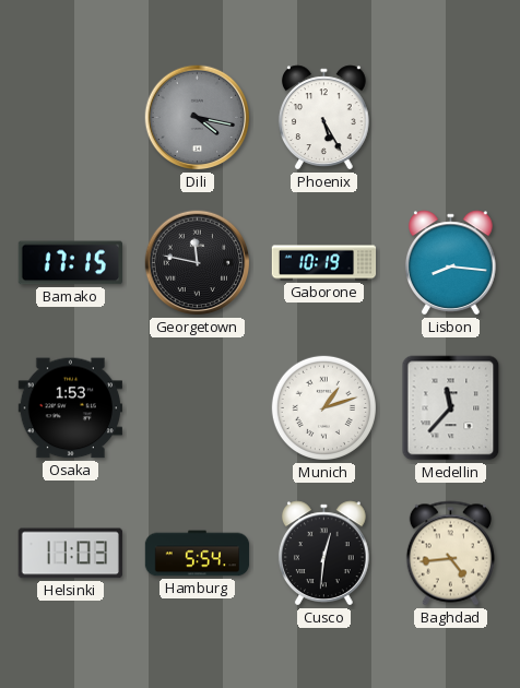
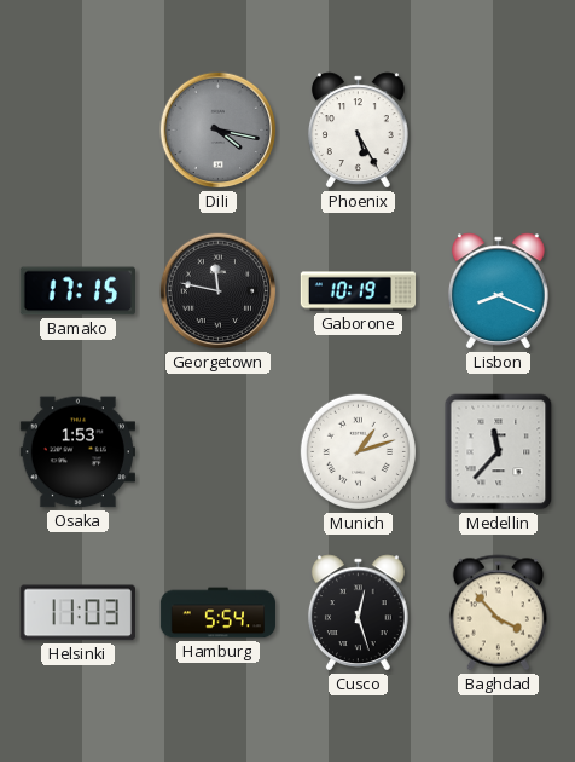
Lisbon: 8:16 -> 8:19 (498, 291)
Cusco: 12:31 -> 12:27 (358, 613)
Baghdad: 4:44 -> 3:53 (498, 613)
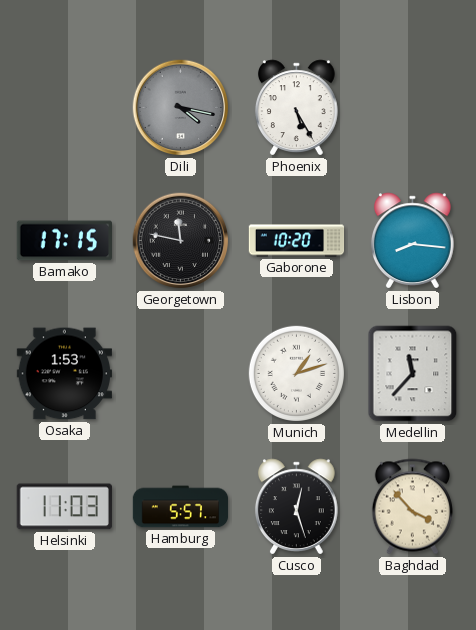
Gaborone: 10:19 -> 10:20 (297, 241)
Lisbon: 8:19 -> 8:16 (412, 241)
Hamburg: 5:54 -> 5:57 (181, 507)
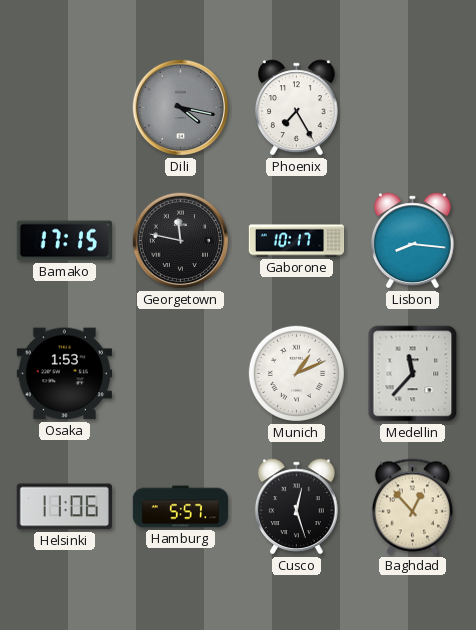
Phoenix: 5:25 -> 7:25 (296, 108)
Gaborone: 10:20 -> 10:17 (297, 241)
Munich: 1:12 -> 1:11 (296, 373)
Helsinki: 11:03 -> 11:06 (64, 507)
Baghdad: 3:53 -> 12:53 (412, 507)
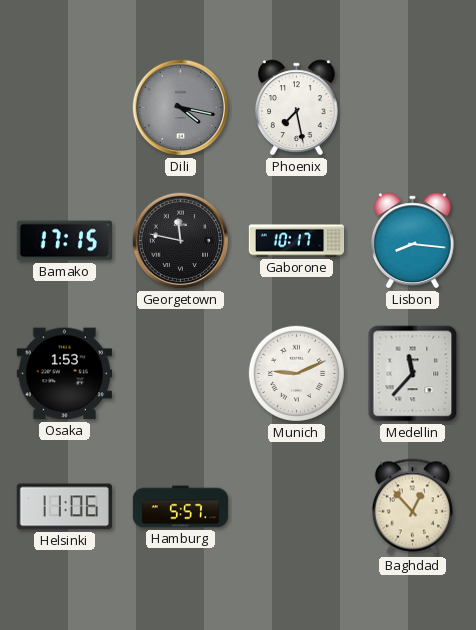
Phoenix: 7:25 -> 7:28 (296, 108)
Munich: 1:11 -> 9:11 (296, 373)
Cusco: 12:27 -> none (296, 507)
